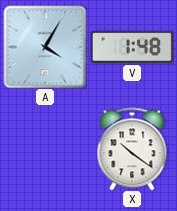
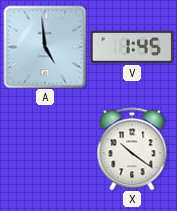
A: 4:05 -> 4:59 (45, 47)
V: 1:48 -> 1:45 (132, 47)
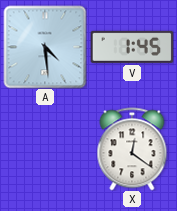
A: 4:59 -> 4:29 (45, 47)
X: 10:21 -> 12:21 (132, 149)
